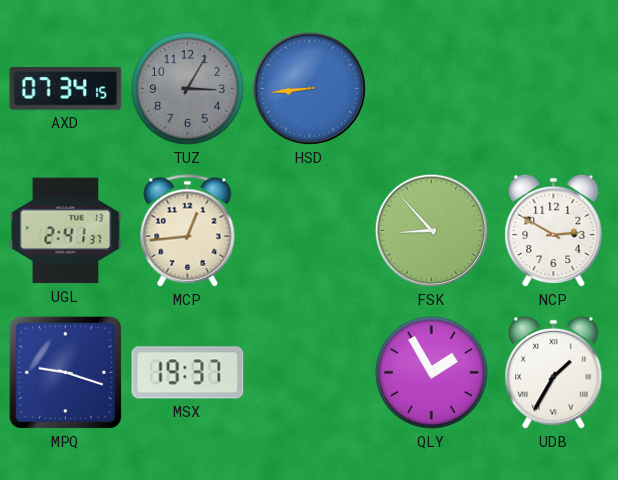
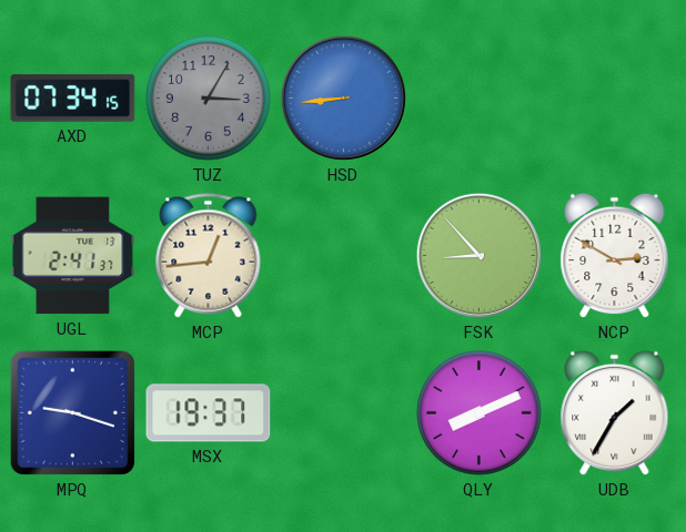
QLY: 1:55 -> 8:11 (480, 413)
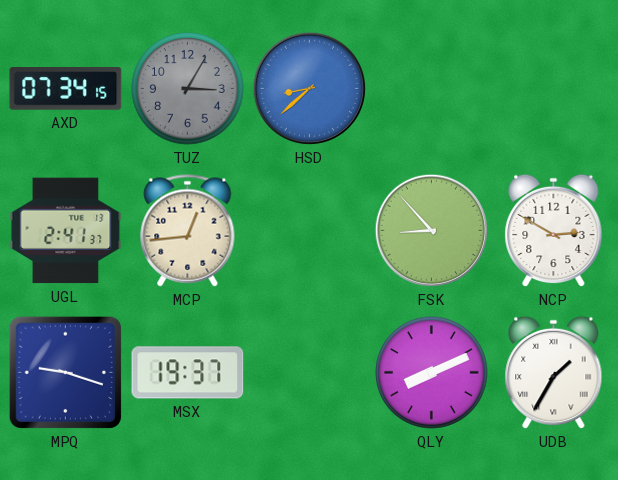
HSD: 8:44 -> 8:38 (309, 88)
